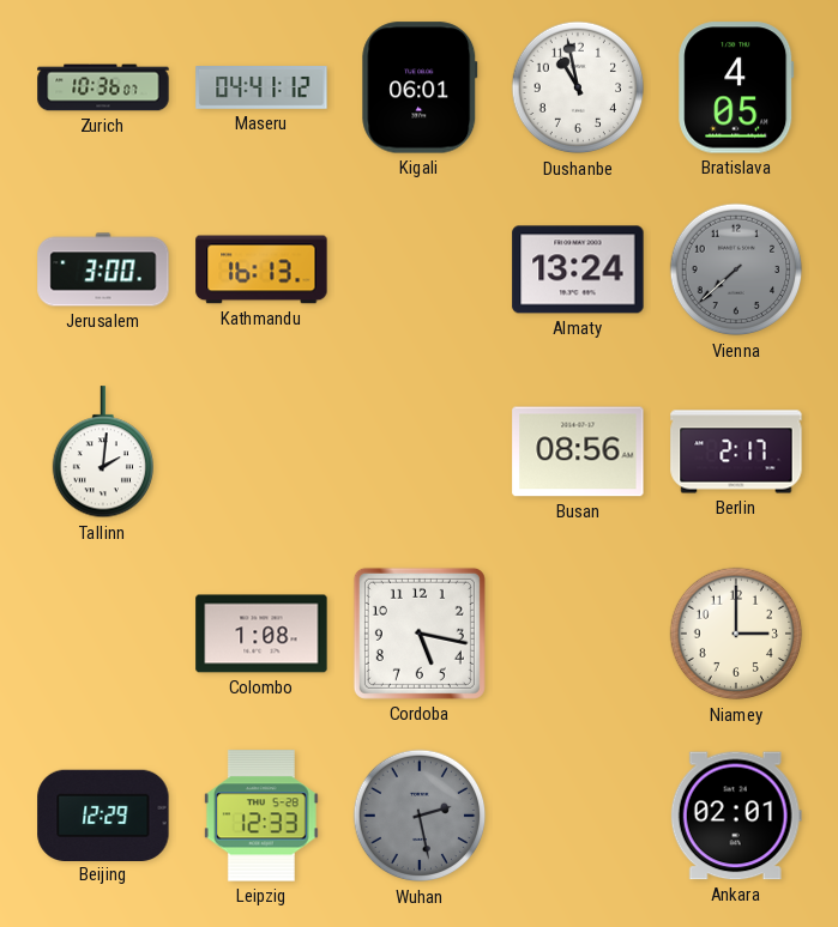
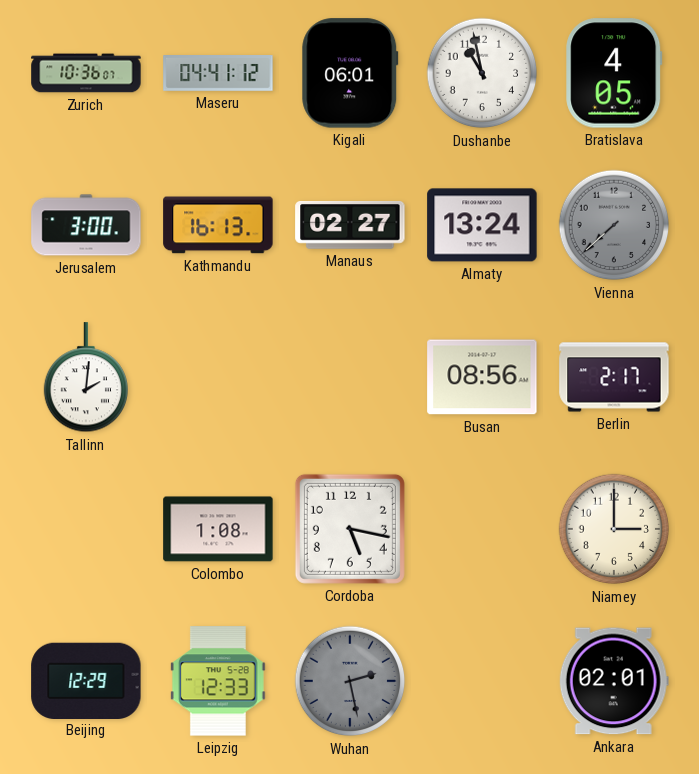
Manaus: none -> 02:27 (350, 225)
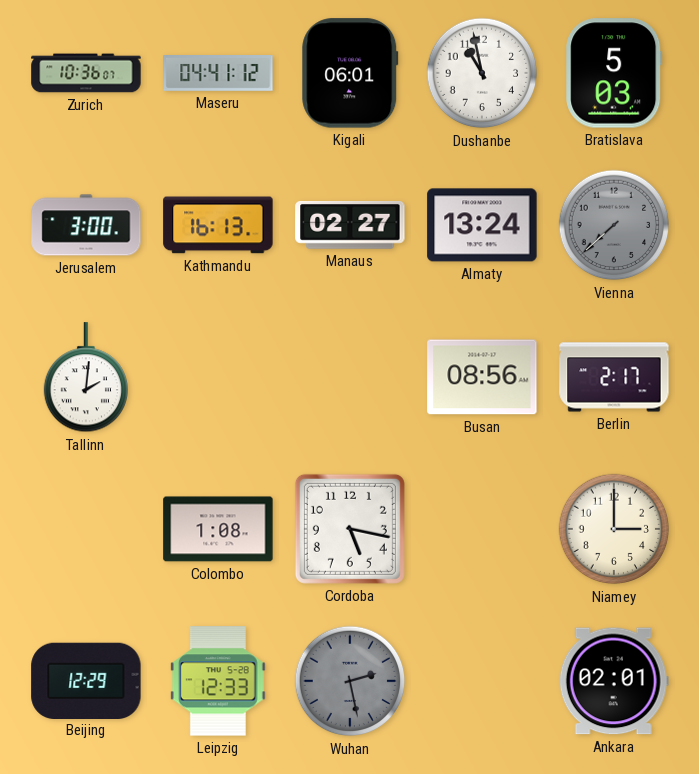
Bratislava: 4:05 -> 5:03 (614, 73)
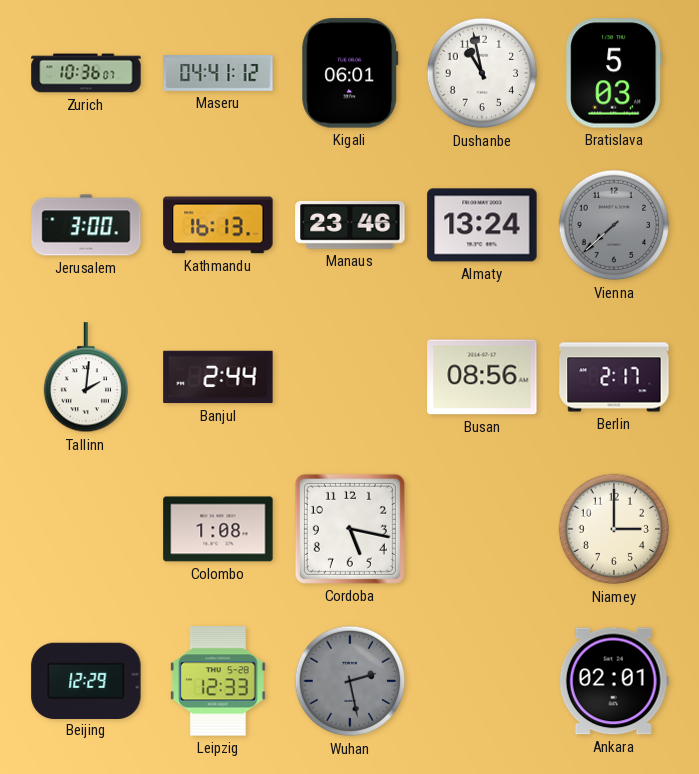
Manaus: 02:27 -> 23:46 (350, 225)
Banjul: none -> 2:44 (218, 377)
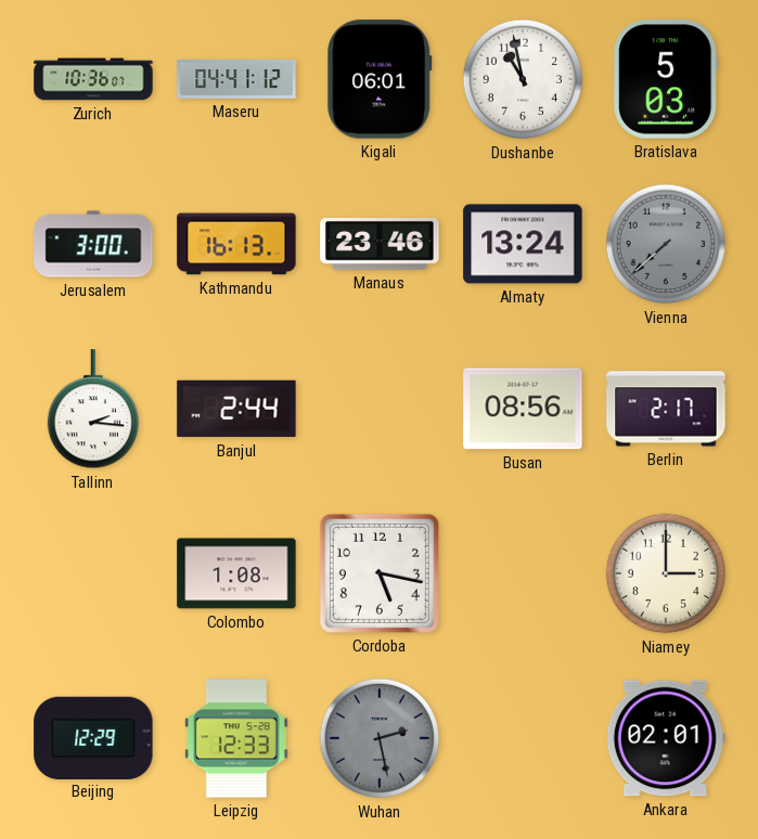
Tallinn: 2:01 -> 2:16 (92, 410)
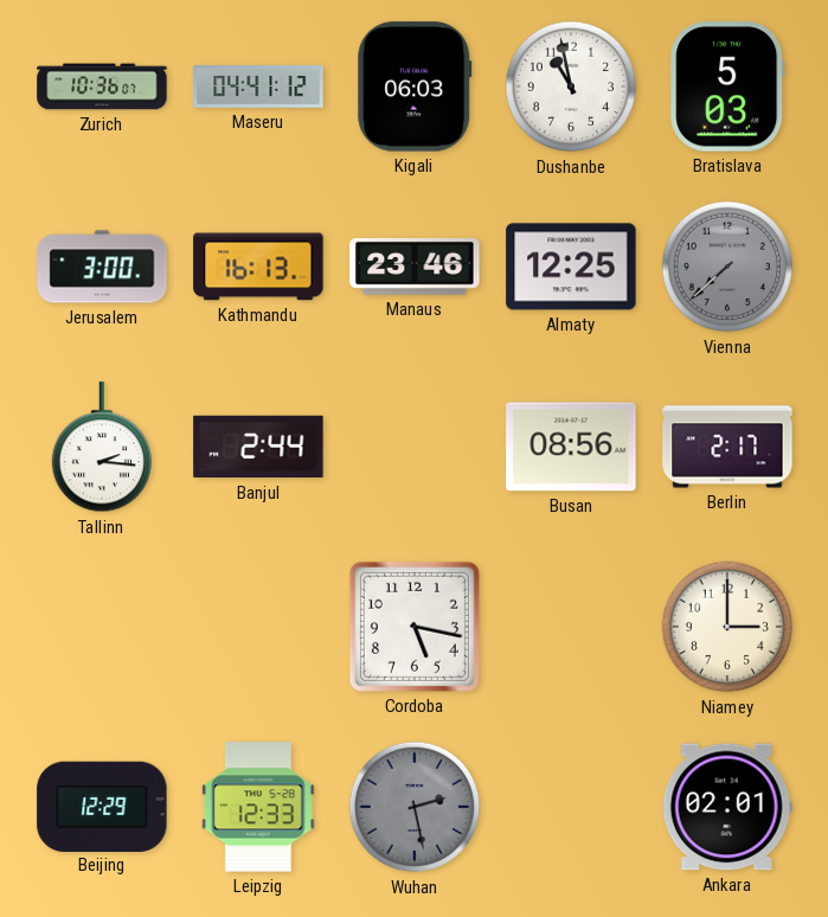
Kigali: 06:01 -> 06:03 (415, 86)
Almaty: 13:24 -> 12:25 (571, 267)
Colombo: 1:08 -> none (236, 573)
